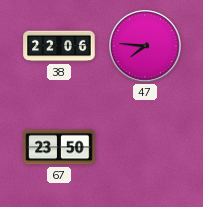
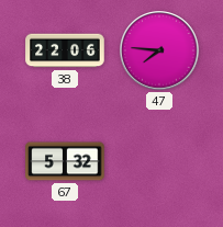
67: 23:50 -> 5:32 (65, 161)
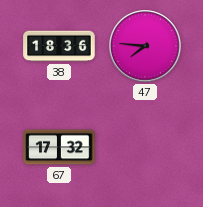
38: 22:06 -> 18:36 (59, 46)
67: 5:32 -> 17:32 (59, 147)
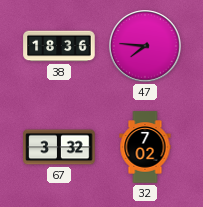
67: 17:32 -> 3:32 (59, 147)
32: none -> 7:02 (145, 147)
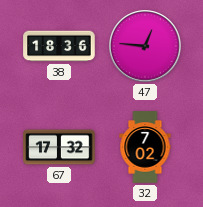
47: 7:46 -> 12:46 (145, 46)
67: 3:32 -> 17:32 (59, 147)
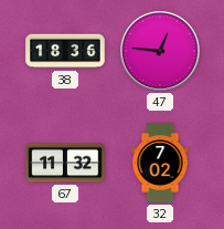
67: 17:32 -> 11:32 (65, 163)
